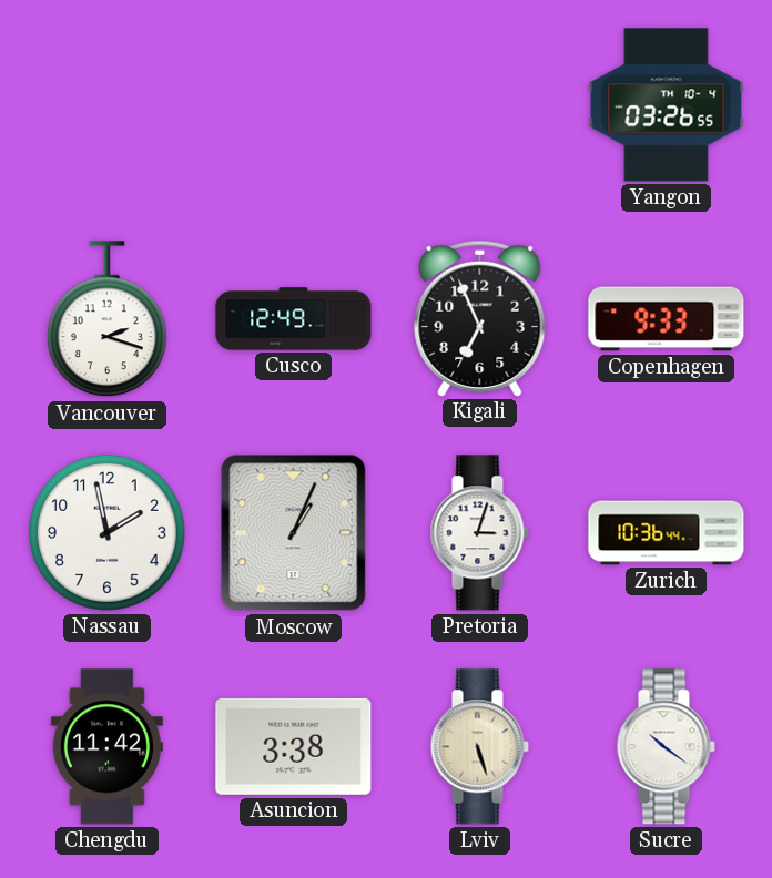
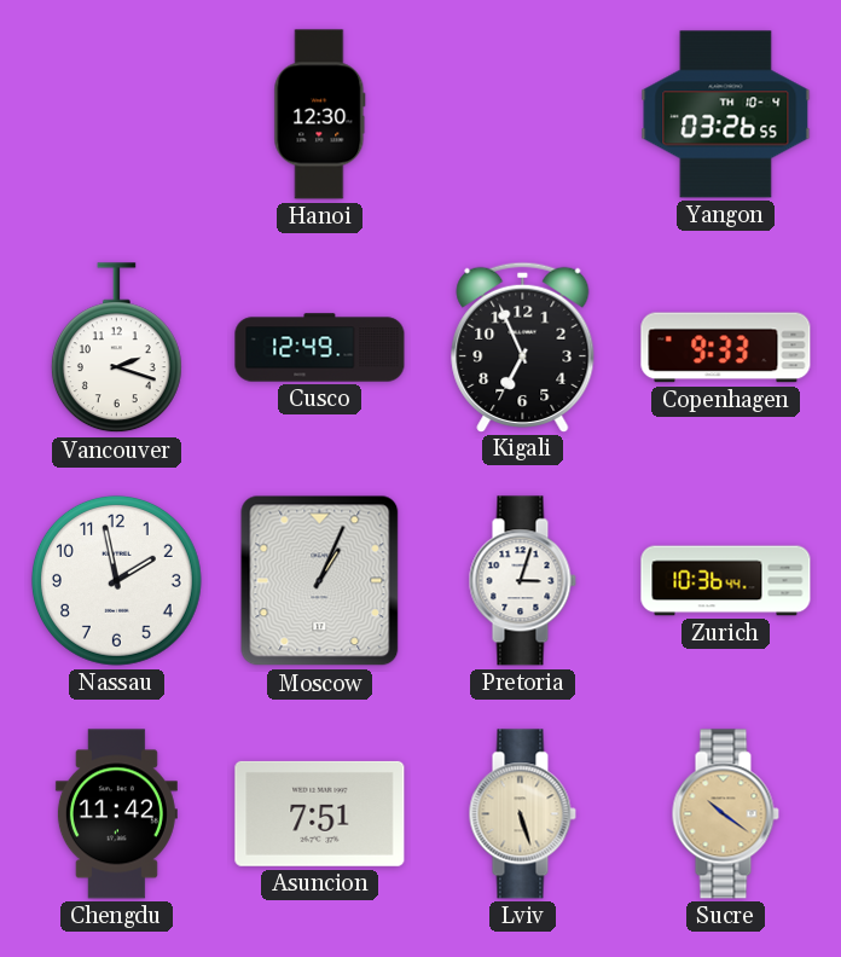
Hanoi: none -> 12:30 (320, 115)
Asuncion: 3:38 -> 7:51 (320, 813)
Sucre dial: white -> champagne (725, 814)
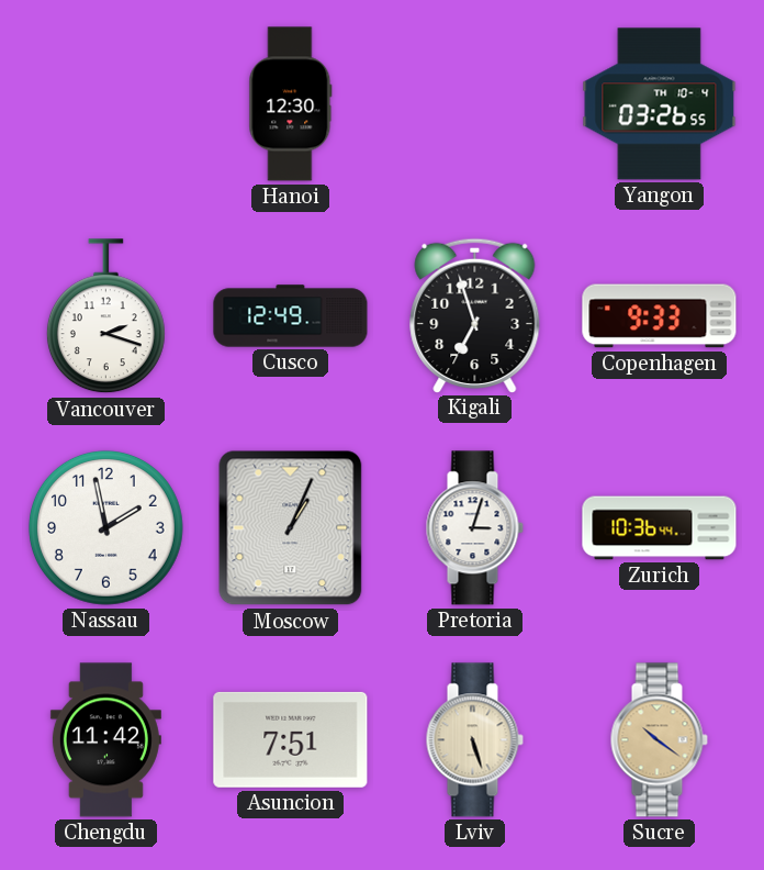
Kigali: 6:56 -> 6:57 (475, 315)
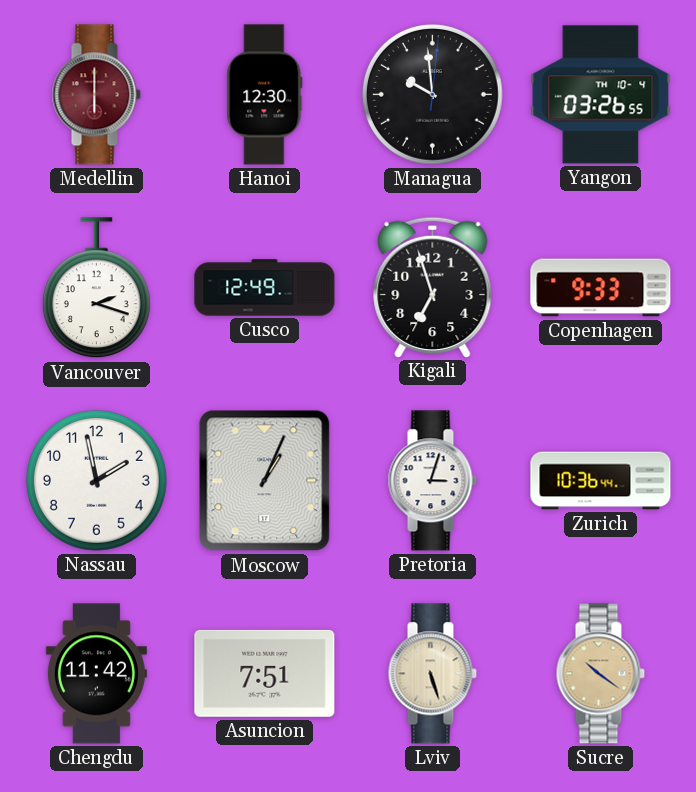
Medellin: none -> 6:00 (96, 95)
Managua: none -> 9:59 (432, 94)
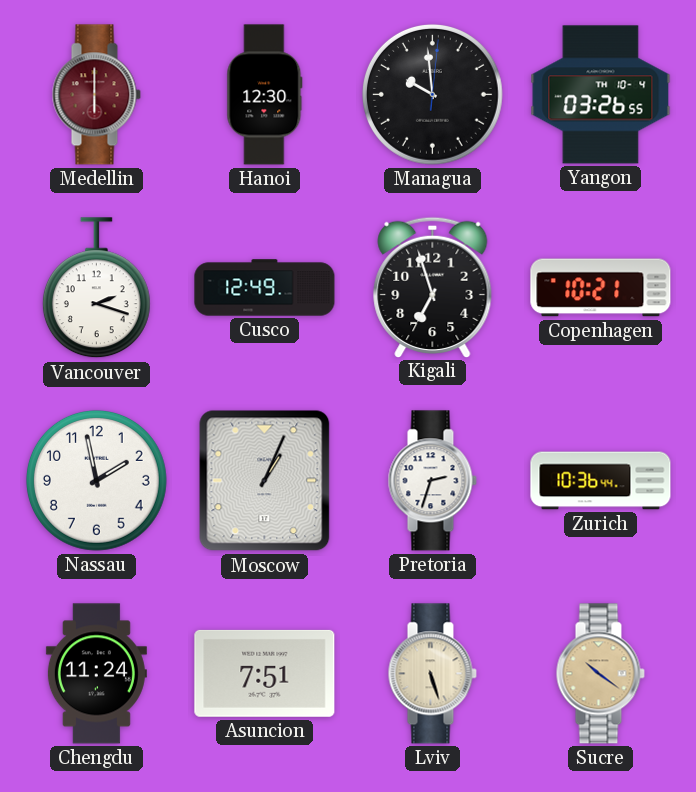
Copenhagen: 9:33 -> 10:21 (601, 288)
Pretoria: 3:03 -> 2:33 (432, 481)
Chengdu: 11:42 -> 11:24 (96, 674)
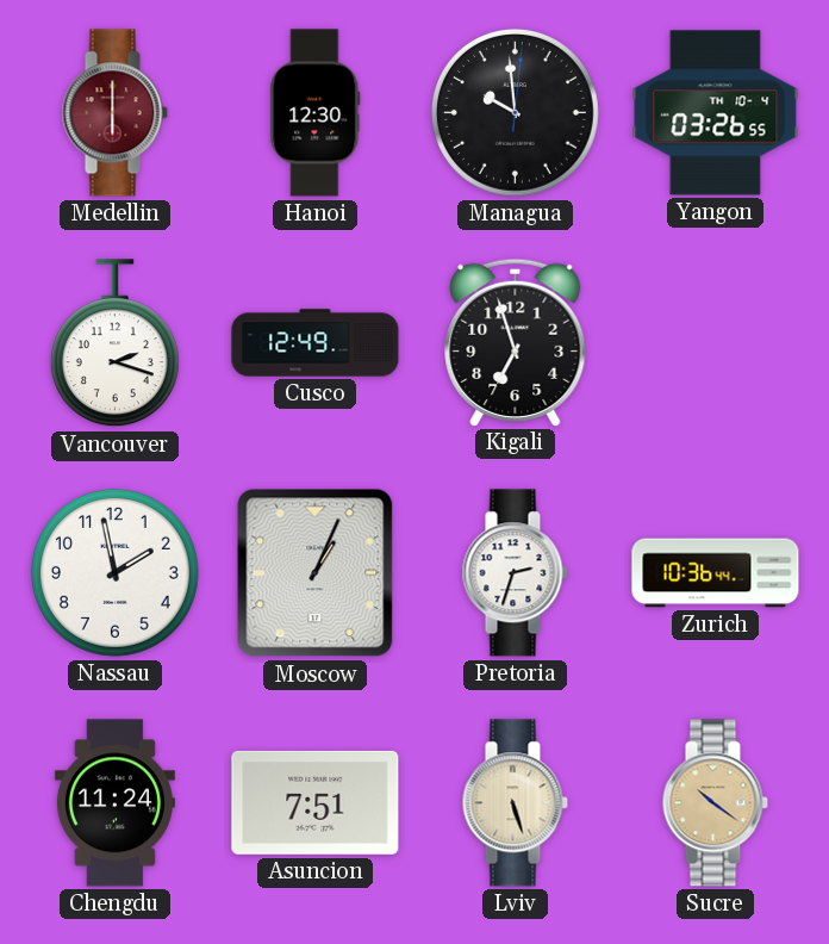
Copenhagen: 10:21 -> none (601, 288)
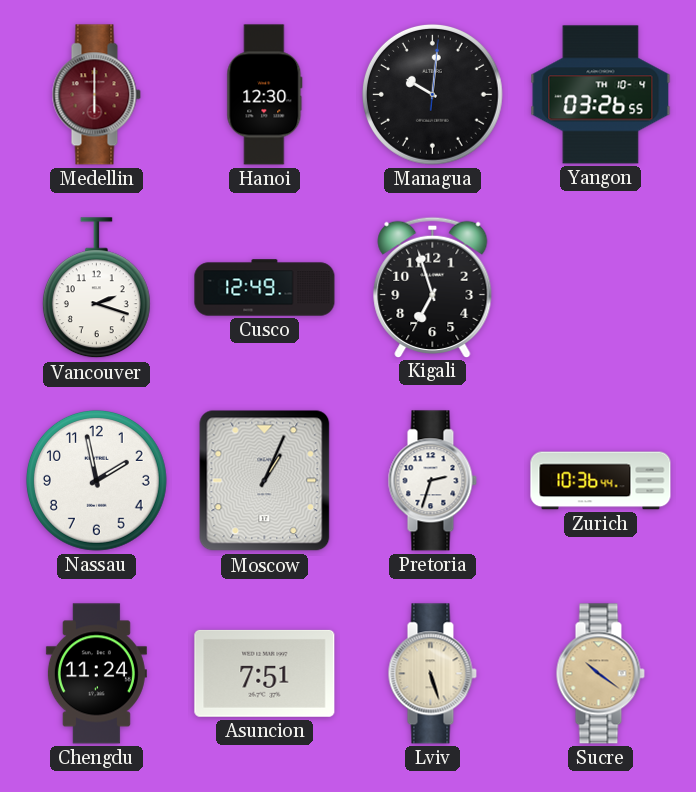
Managua: 9:59 -> 10:01 (432, 94)
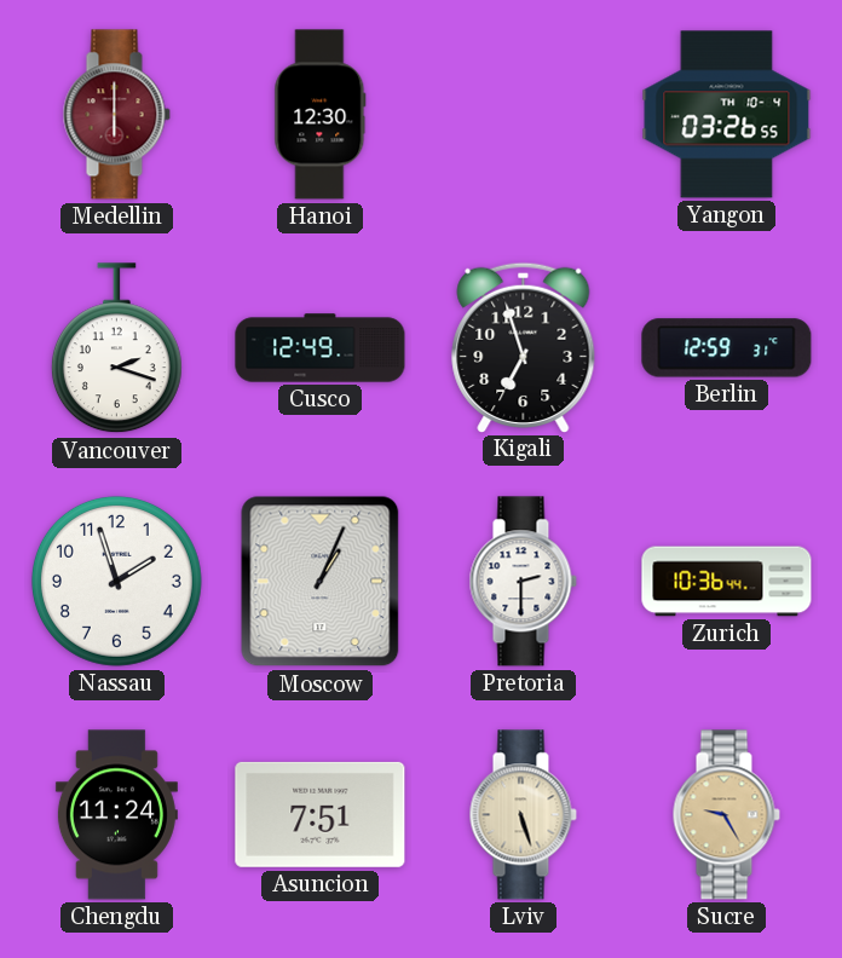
Managua: 10:01 -> none (432, 94)
Berlin: none -> 12:59 (727, 348)
Nassau: 1:58 -> 1:57 (116, 581)
Pretoria: 2:33 -> 2:30 (523, 582)
Sucre: 10:21 -> 9:25 (726, 815)
